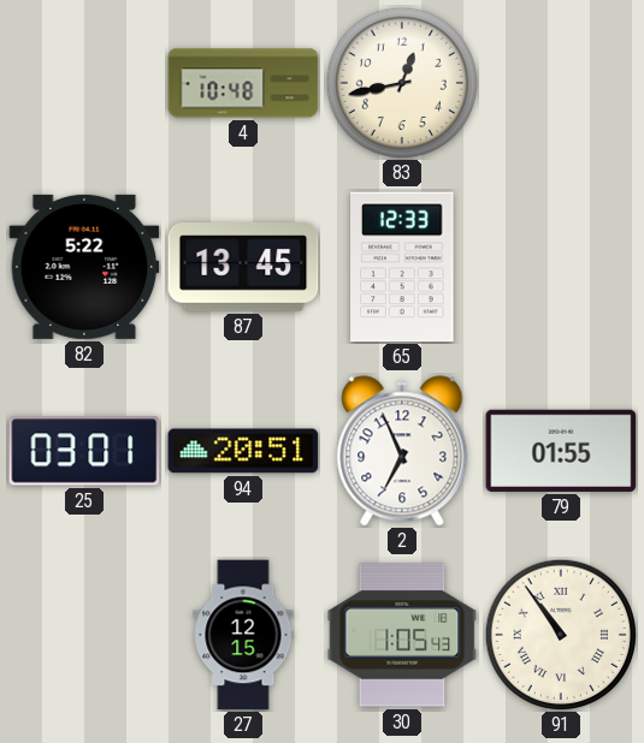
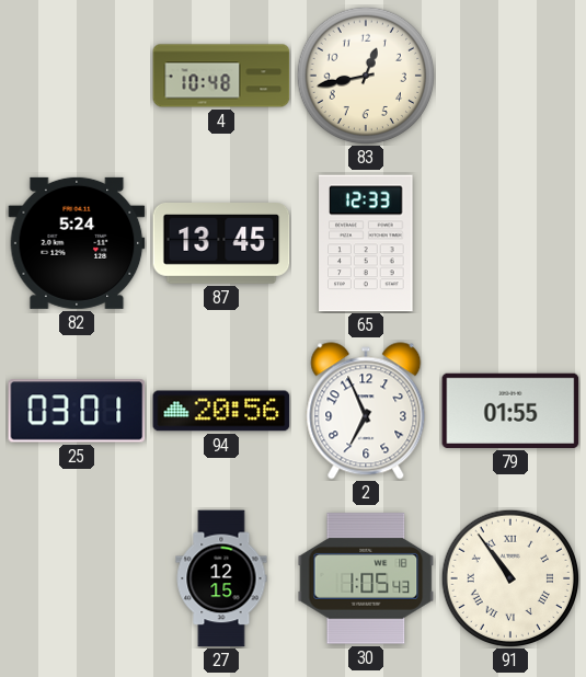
82: 5:22 -> 5:24 (77, 243)
94: 20:51 -> 20:56 (221, 411)
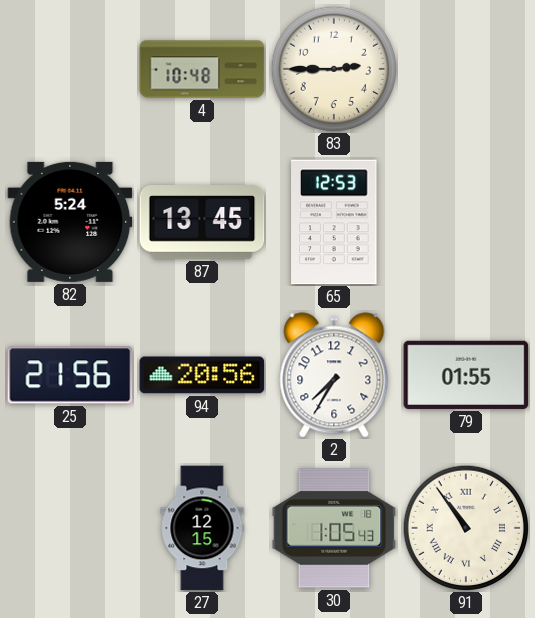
83: 12:43 -> 2:45 (333, 68)
65: 12:33 -> 12:53 (334, 222)
25: 03:01 -> 21:56 (70, 375)
2: 6:56 -> 7:35 (334, 375)
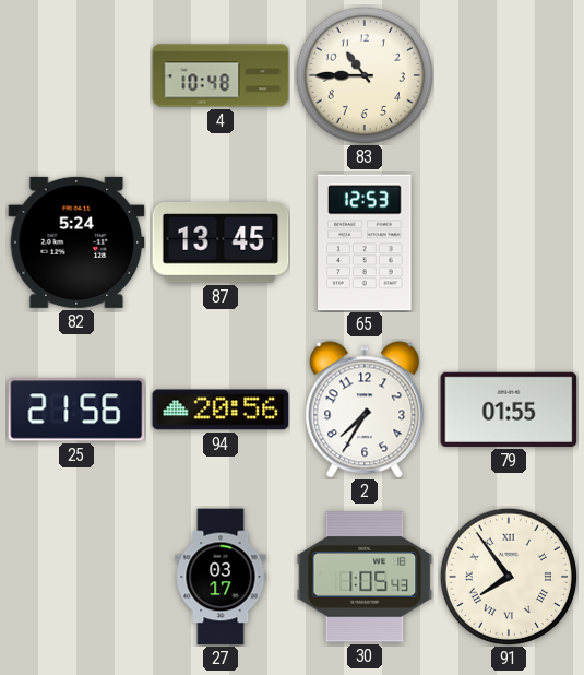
83: 2:45 -> 10:45 (363, 74)
27: 12:15 -> 03:17 (221, 577)
91: 10:54 -> 7:54 (508, 576)
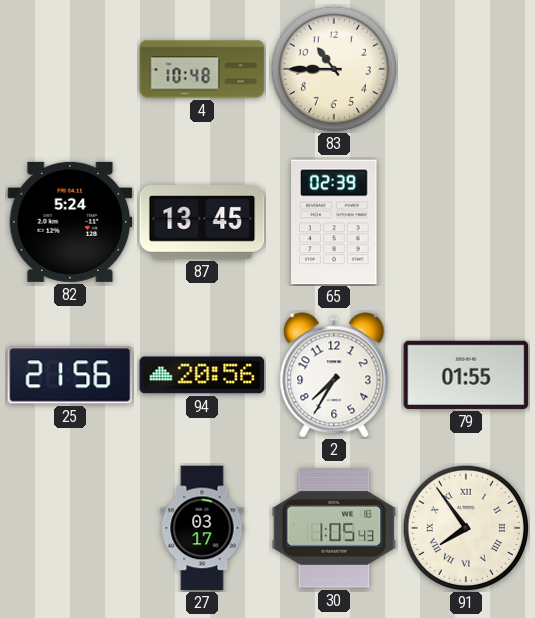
65: 12:53 -> 02:39 (334, 222)
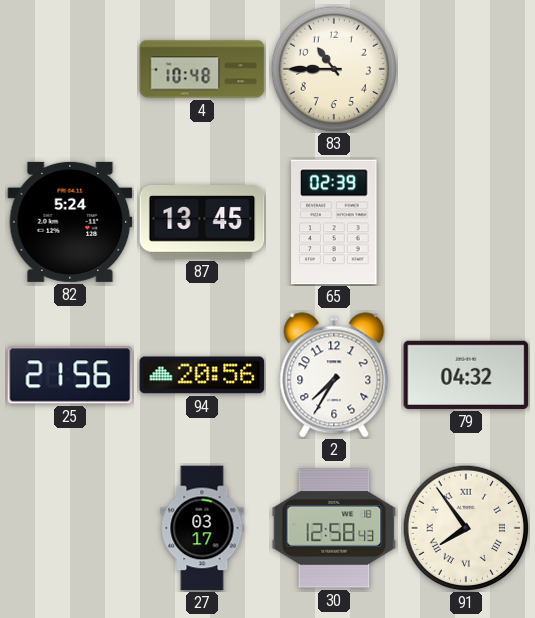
79: 01:55 -> 04:32 (466, 375)
30: 1:05 -> 12:58 (334, 528)
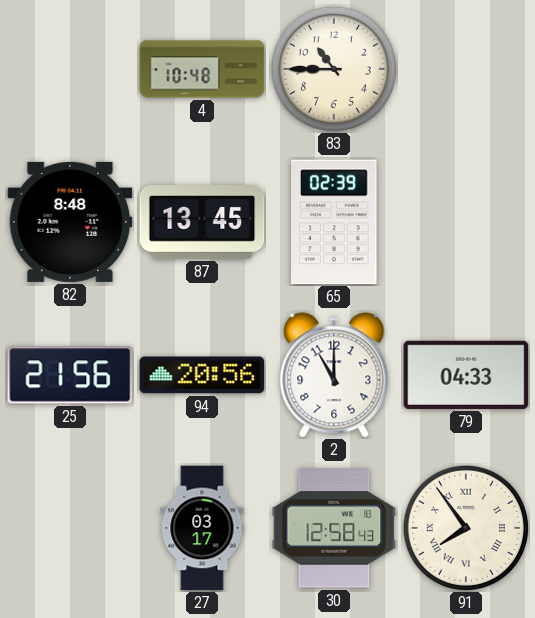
82: 5:24 -> 8:48 (70, 222)
2: 7:35 -> 11:00 (334, 375)
79: 04:32 -> 04:33 (466, 375)
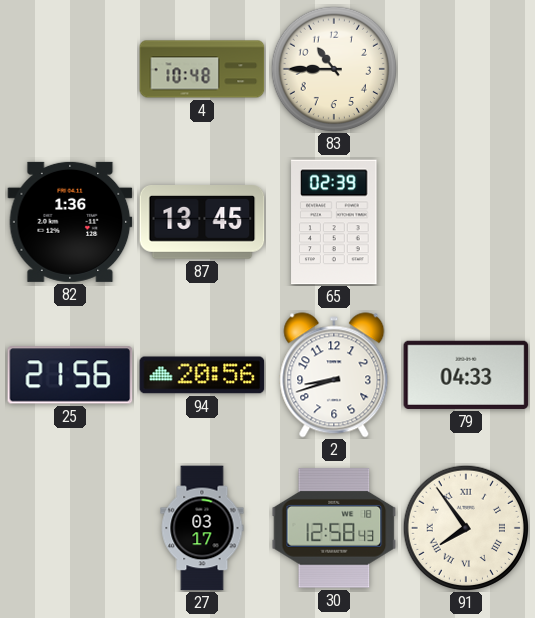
82: 8:48 -> 1:36 (70, 222)
2: 11:00 -> 8:42 (334, 375)
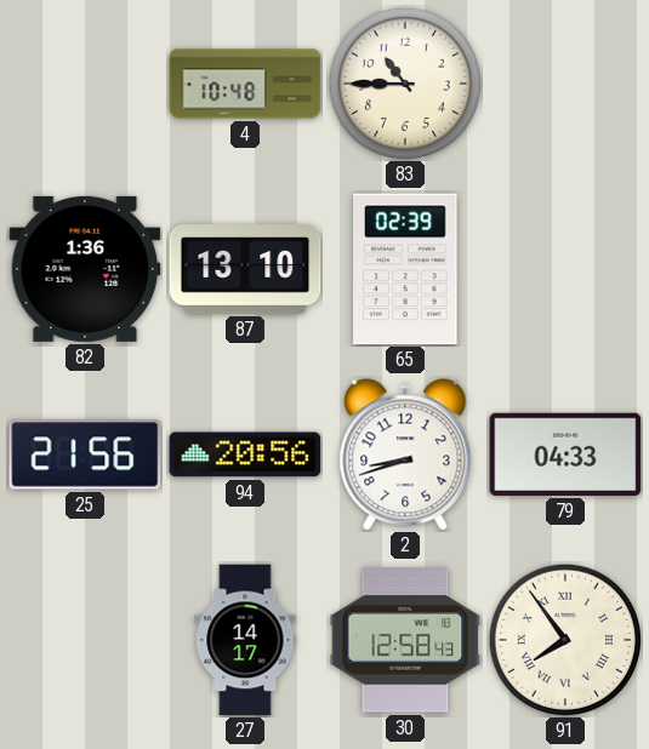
87: 13:45 -> 13:10 (245, 269)
27: 03:17 -> 14:17 (245, 640)
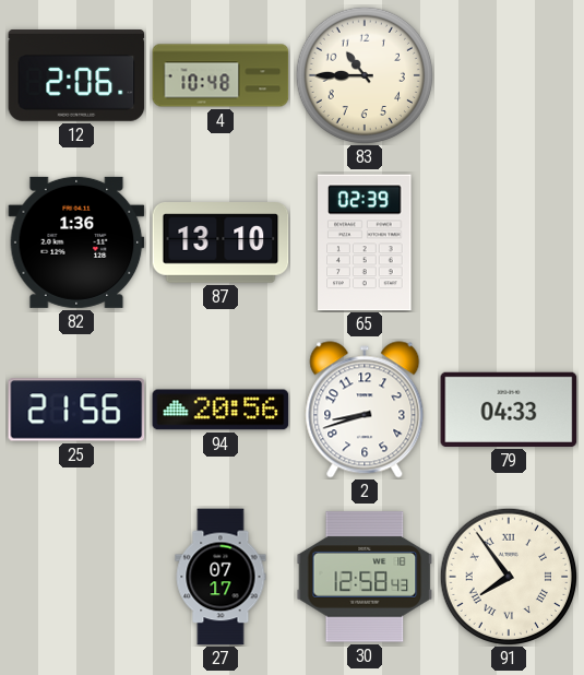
12: none -> 2:06 (76, 75)
27: 14:17 -> 07:17 (221, 577)
